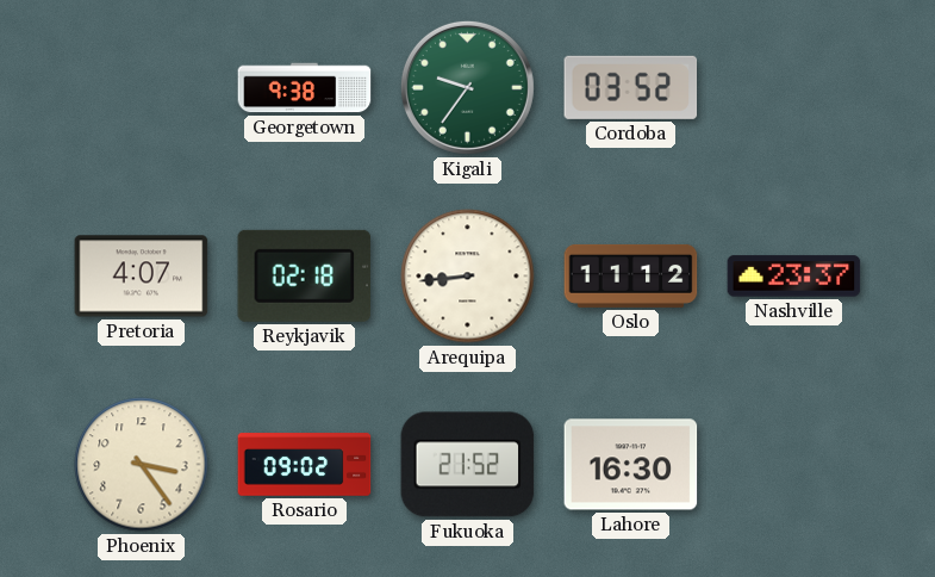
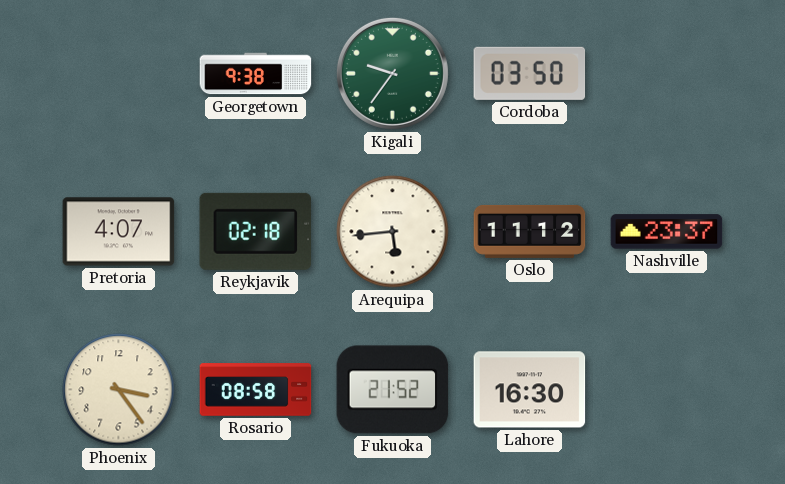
Cordoba: 03:52 -> 03:50 (530, 73)
Arequipa: 8:44 -> 5:44 (393, 232)
Rosario: 09:02 -> 08:58 (256, 390)
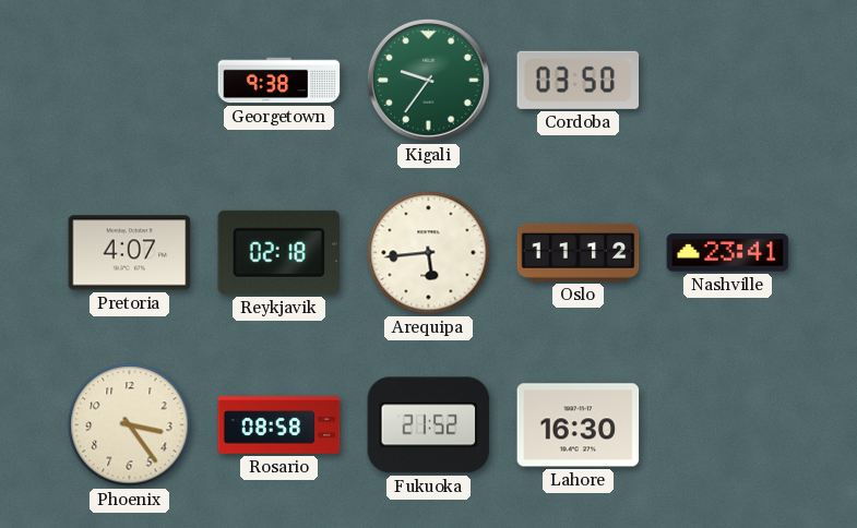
Nashville: 23:37 -> 23:41 (728, 253)
